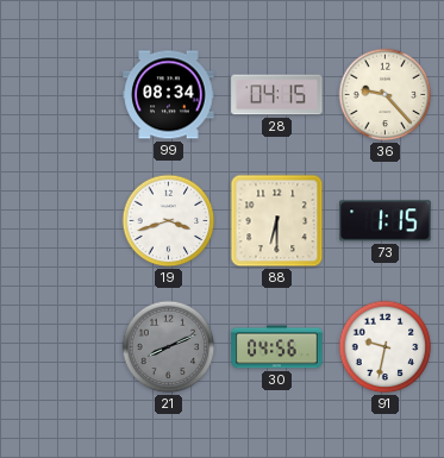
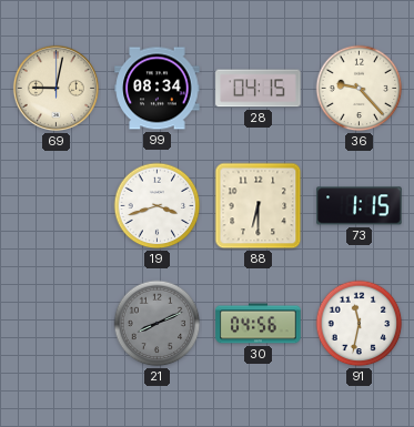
69: none -> 9:02 (55, 88)
91: 9:32 -> 11:32 (360, 324)
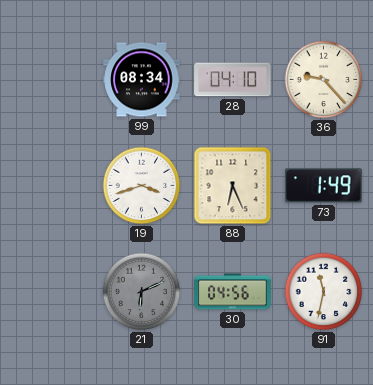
69: 9:02 -> none (55, 88)
28: 04:15 -> 04:10 (233, 80)
88: 6:30 -> 6:26 (233, 186)
73: 1:15 -> 1:49 (324, 186)
21: 8:11 -> 6:11 (142, 292)
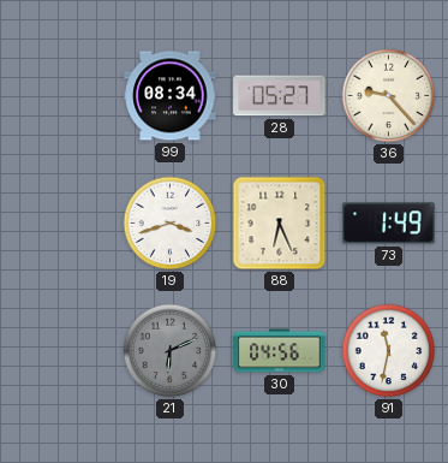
28: 04:10 -> 05:27 (280, 96)
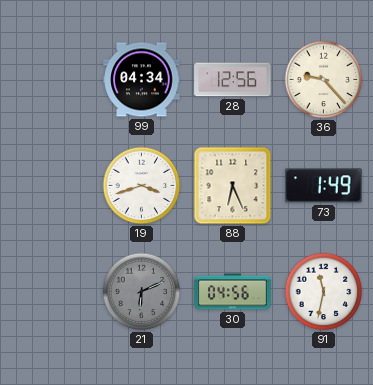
99: 08:34 -> 04:34 (142, 80)
28: 05:27 -> 12:56 (233, 80)
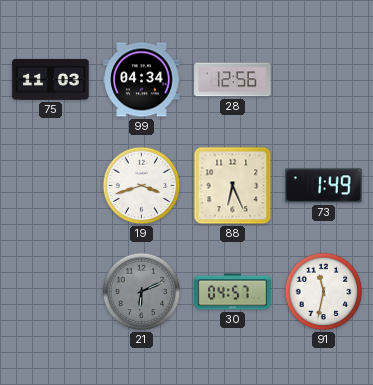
75: none -> 11:03 (51, 80)
36: 9:23 -> none (324, 80)
30: 04:56 -> 04:57 (233, 292)
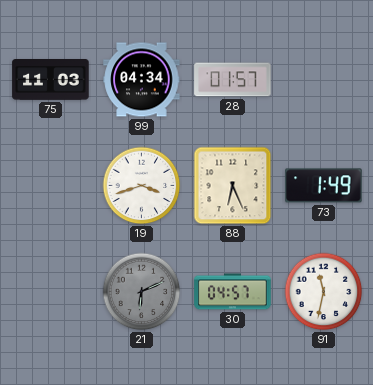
28: 12:56 -> 01:57 (233, 80)
